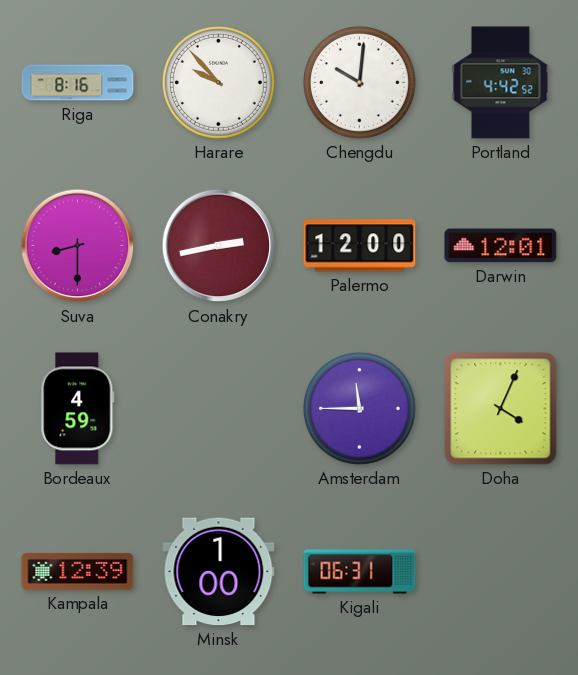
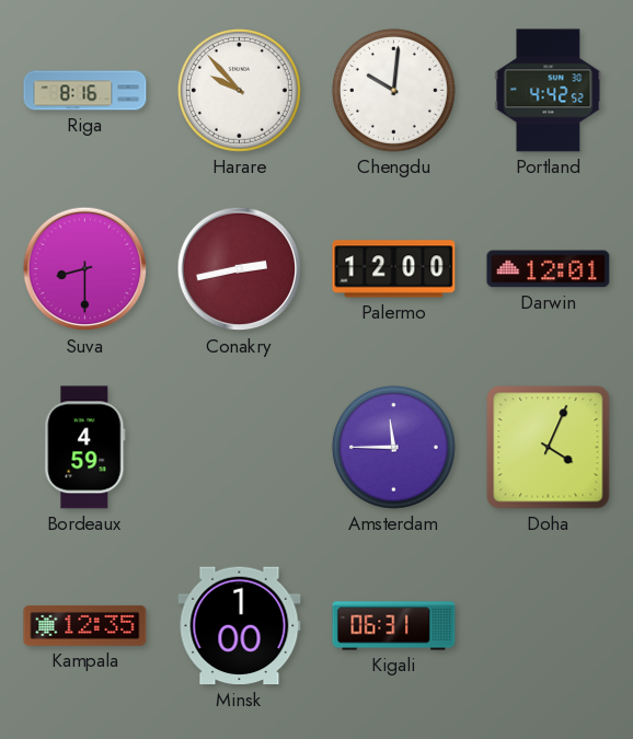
Kampala: 12:39 -> 12:35 (85, 625)
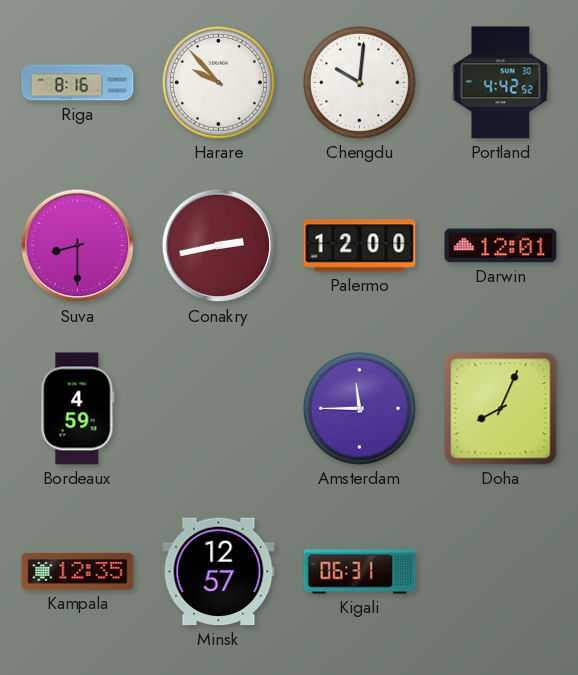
Doha: 4:04 -> 8:04 (501, 409)
Minsk: 1:00 -> 12:57 (219, 572)
